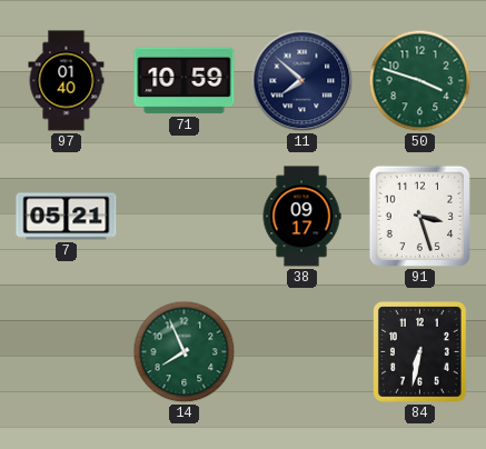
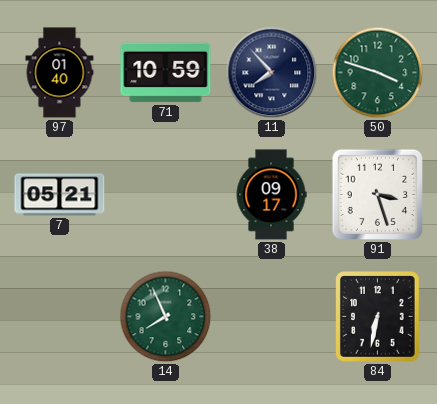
11: 7:52 -> 7:53 (272, 73)
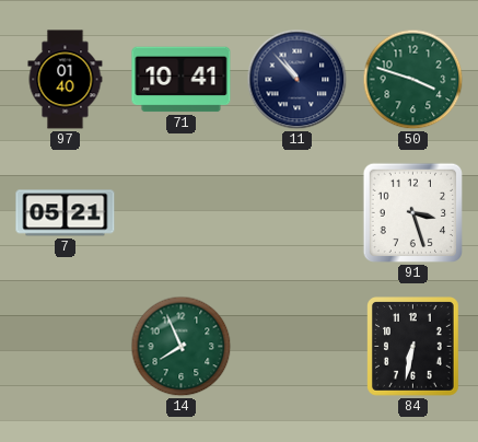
71: 10:59 -> 10:41 (182, 80)
11: 7:53 -> 10:53 (298, 80)
38: 09:17 -> none (271, 195)
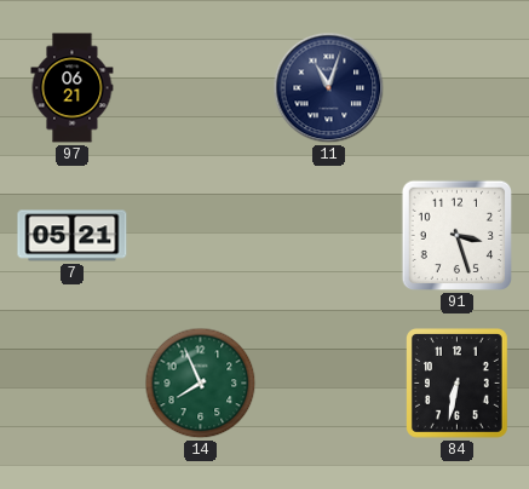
97: 01:40 -> 06:21 (73, 88)
71: 10:41 -> none (182, 80)
11: 10:53 -> 11:03 (329, 88)
50: 3:48 -> none (413, 80)
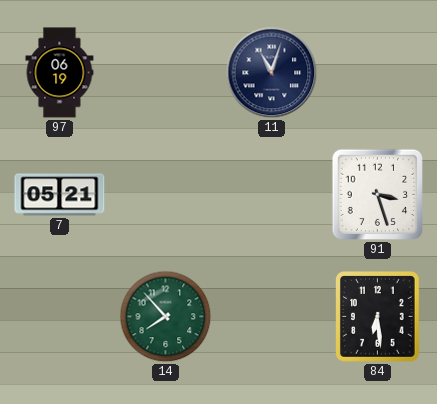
97: 06:21 -> 06:19 (60, 73)
14: 7:56 -> 7:53 (166, 317)
84: 6:32 -> 6:29 (378, 317)
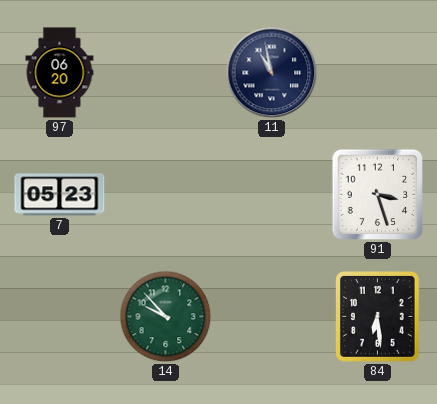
97: 06:19 -> 06:20 (60, 73)
11: 11:03 -> 10:58 (272, 73)
7: 05:21 -> 05:23 (60, 195)
14: 7:53 -> 9:53 (166, 317)
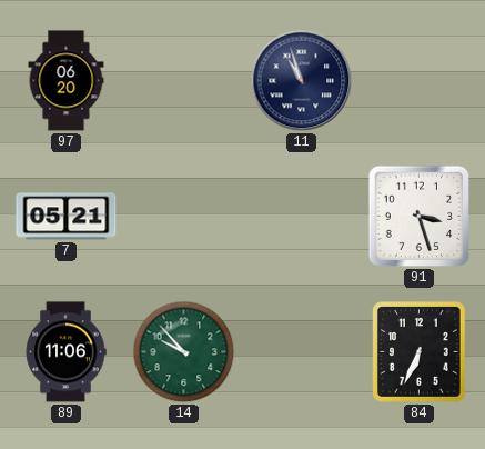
11: 10:58 -> 10:57 (302, 81)
7: 05:23 -> 05:21 (67, 217)
89: none -> 11:06 (65, 352)
84: 6:29 -> 6:34 (420, 352)
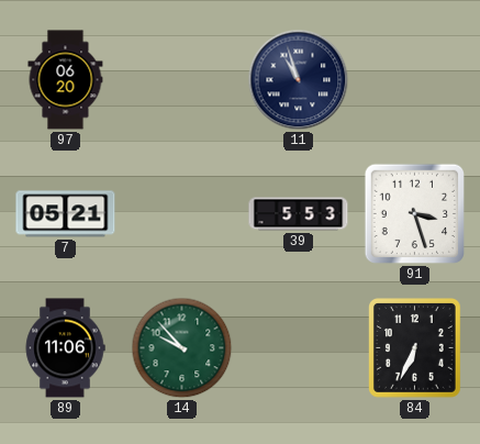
39: none -> 5:53 (299, 214)
